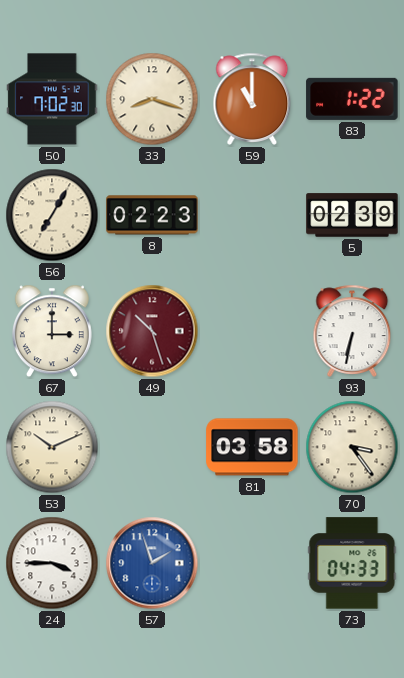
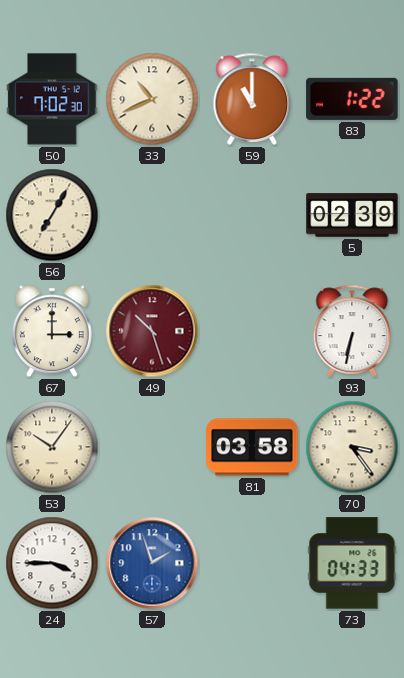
33: 8:18 -> 10:41 (152, 99)
8: 02:23 -> none (152, 215)
53: 10:11 -> 10:06 (52, 447)
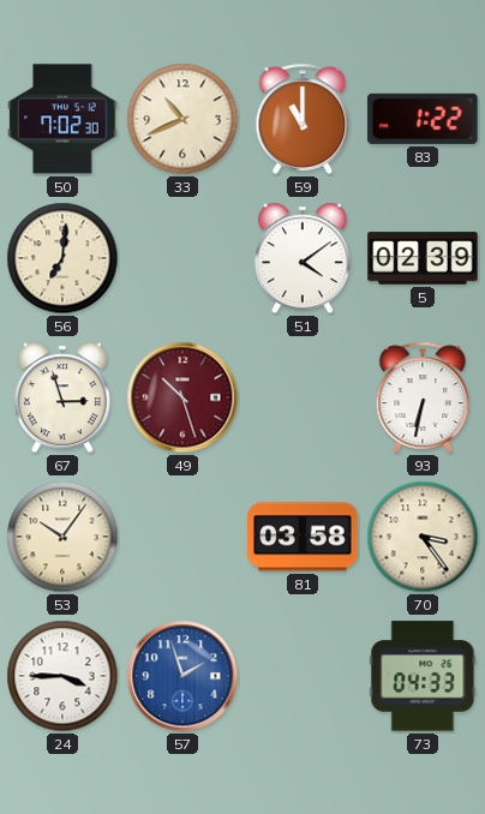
56: 7:05 -> 7:01 (62, 258)
51: none -> 4:09 (303, 258)
67: 3:00 -> 2:57 (62, 397)
